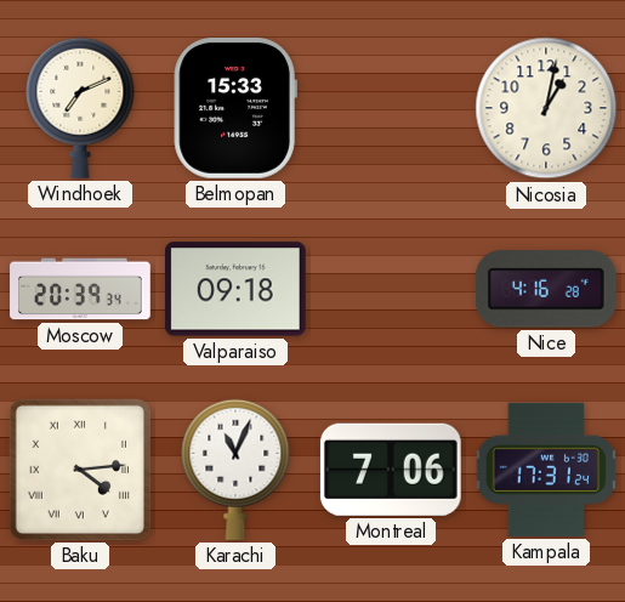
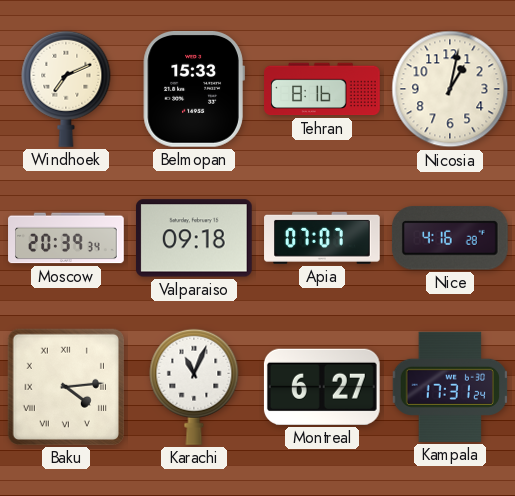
Tehran: none -> 8:16 (322, 89)
Apia: none -> 07:07 (322, 238)
Montreal: 7:06 -> 6:27 (322, 387)
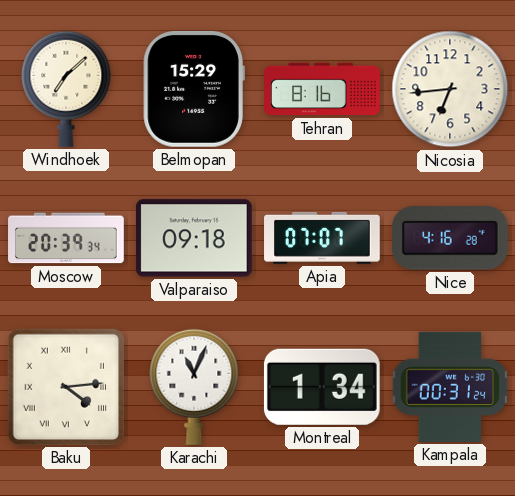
Windhoek: 7:11 -> 7:08 (66, 89)
Belmopan: 15:33 -> 15:29 (194, 89)
Nicosia: 1:02 -> 6:44 (450, 89)
Montreal: 6:27 -> 1:34 (322, 387)
Kampala: 17:31 -> 00:31 (449, 387)
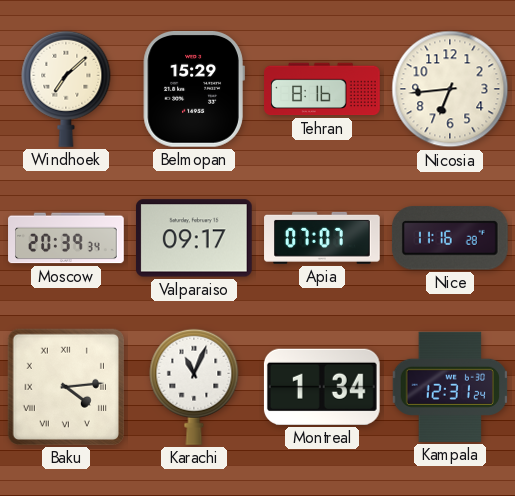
Valparaiso: 09:18 -> 09:17 (194, 238)
Nice: 4:16 -> 11:16 (450, 238)
Kampala: 00:31 -> 12:31 (449, 387)
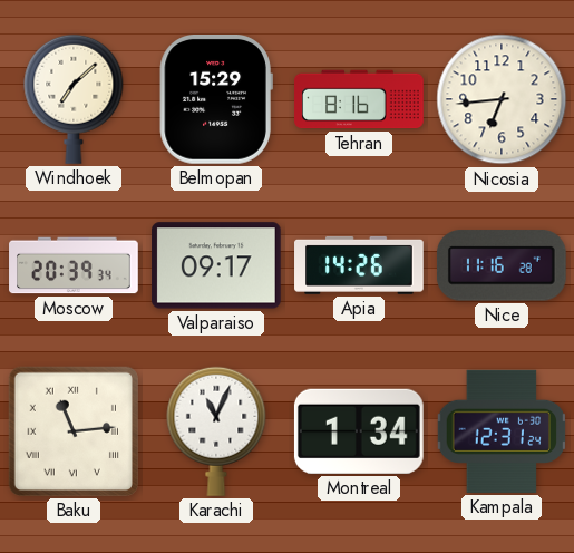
Apia: 07:07 -> 14:26 (359, 265)
Baku: 4:14 -> 11:14 (74, 431)
